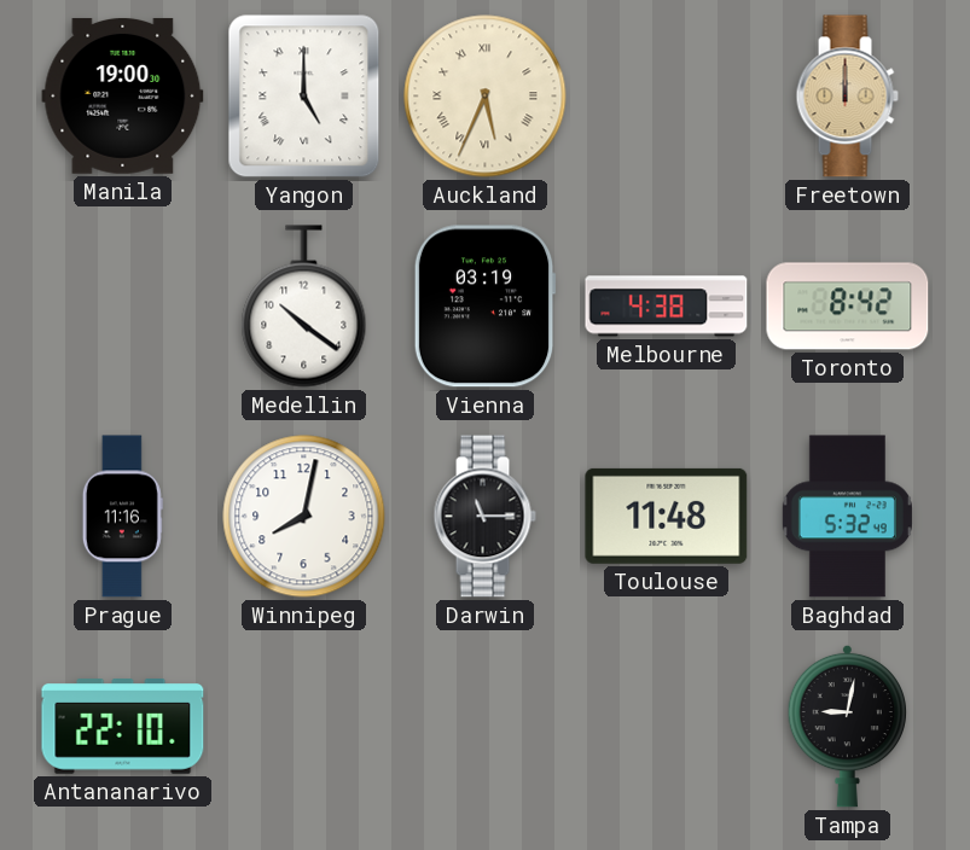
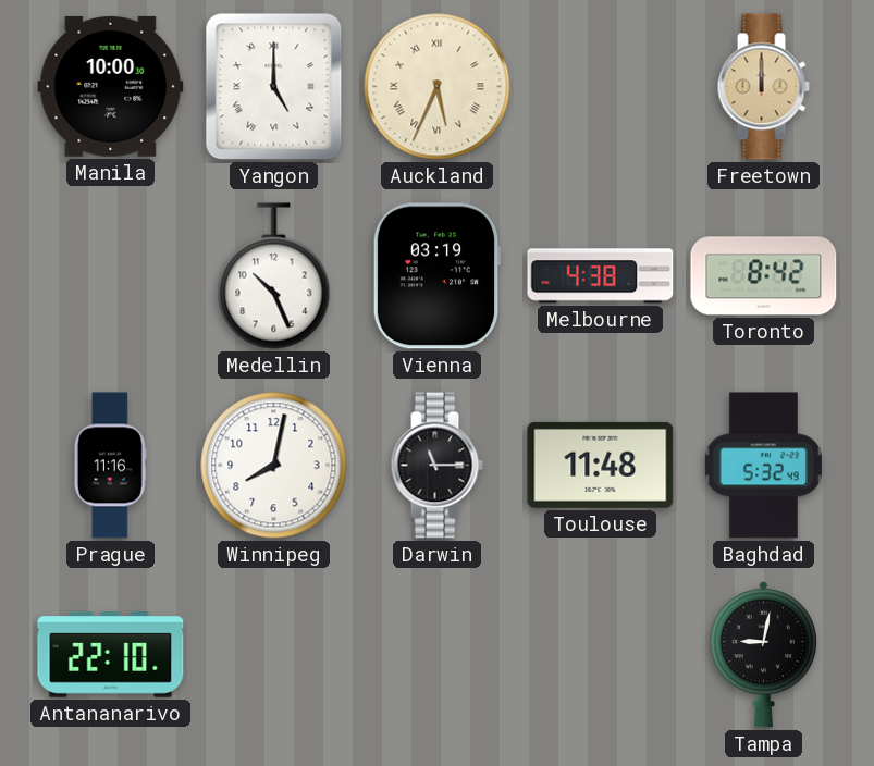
Manila: 19:00 -> 10:00 (111, 86)
Medellin: 10:21 -> 10:26 (274, 276)
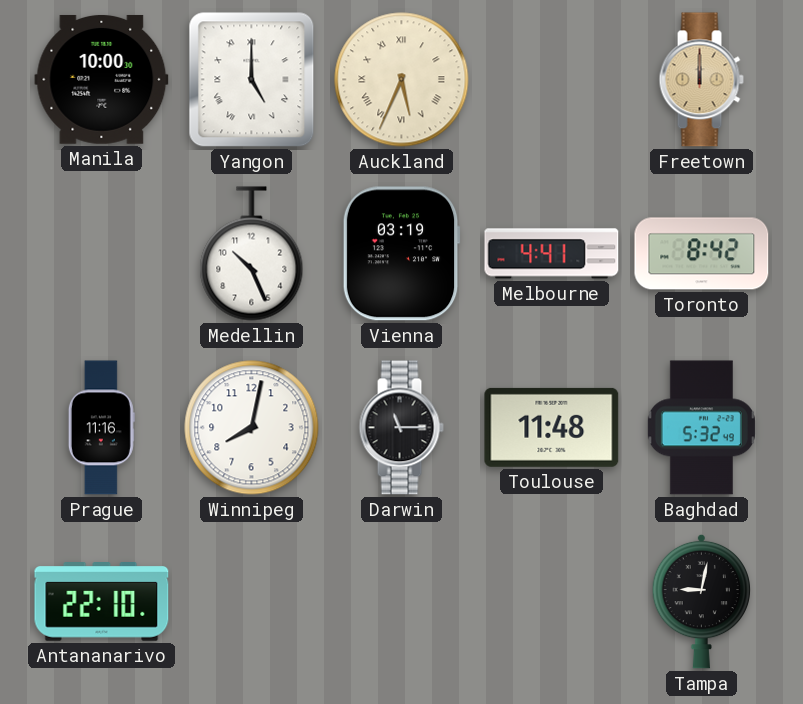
Melbourne: 4:38 -> 4:41 (552, 254)
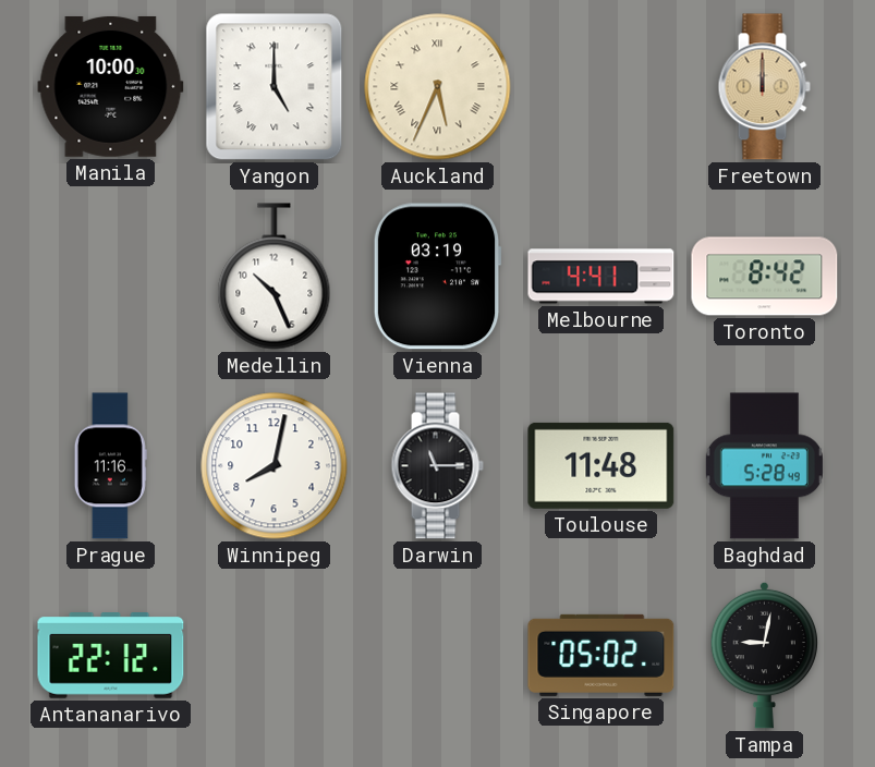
Baghdad: 5:32 -> 5:28 (764, 466)
Antananarivo: 22:10 -> 22:12 (111, 656)
Singapore: none -> 05:02 (601, 655)
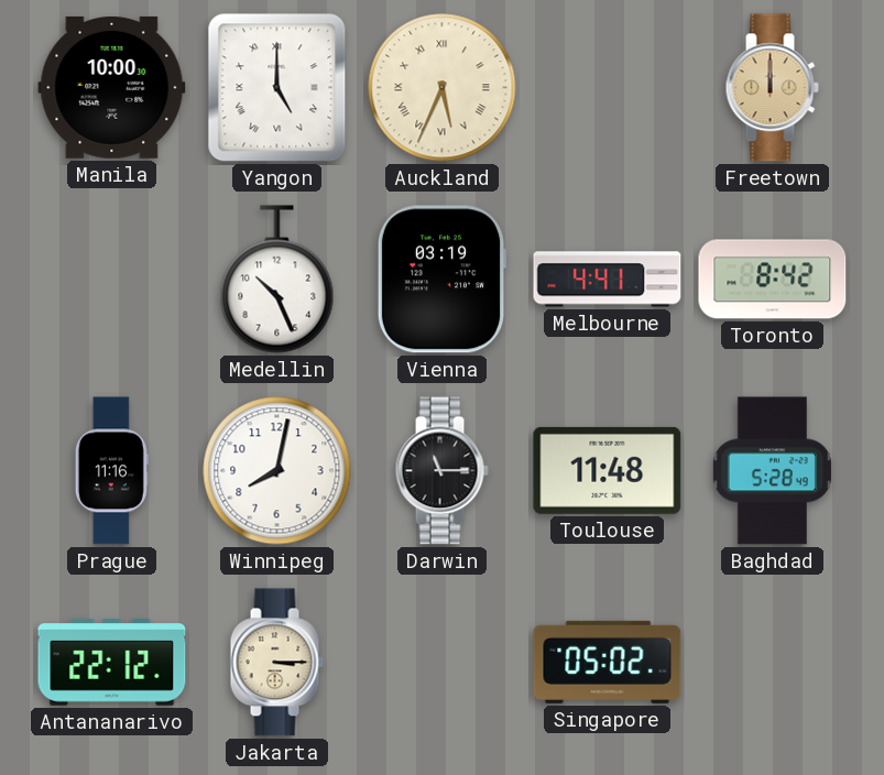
Jakarta: none -> 3:15 (276, 663)
Tampa: 9:02 -> none (764, 655)
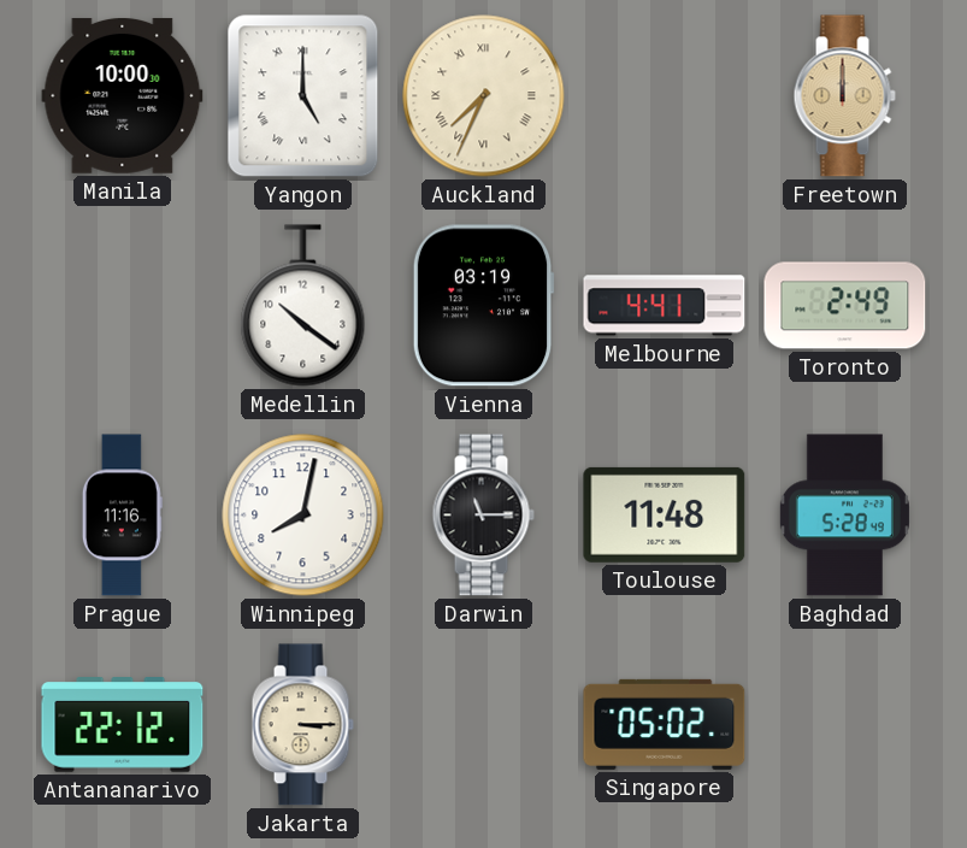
Auckland: 5:34 -> 7:34 (484, 96)
Medellin: 10:26 -> 10:21 (303, 306)
Toronto: 8:42 -> 2:49 (845, 306)
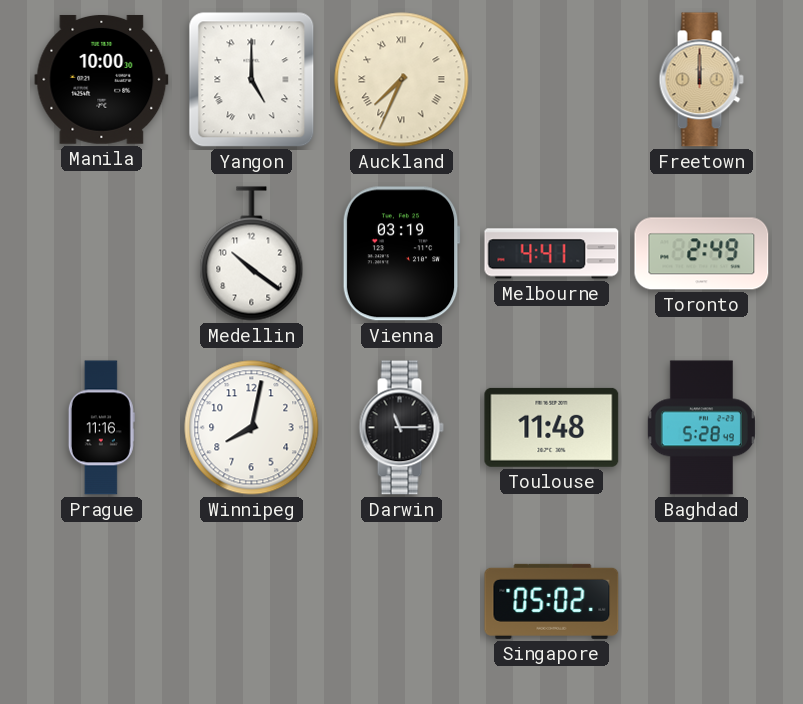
Antananarivo: 22:12 -> none (123, 725)
Jakarta: 3:15 -> none (302, 725)
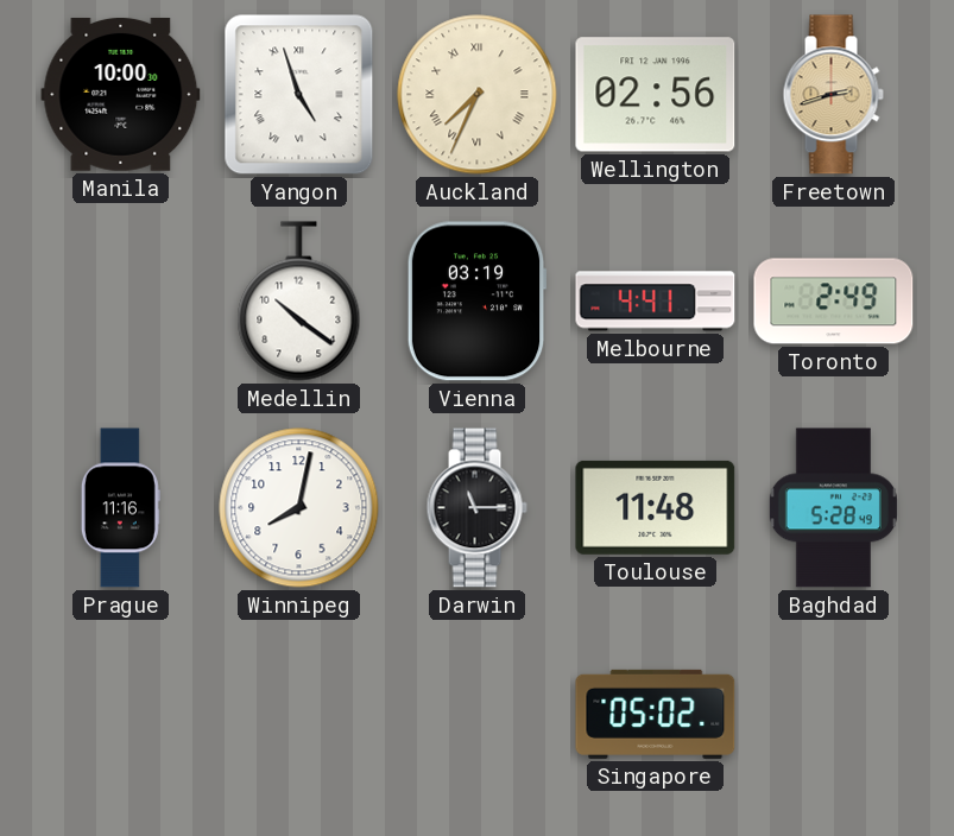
Yangon: 5:00 -> 4:57 (299, 95)
Wellington: none -> 02:56 (656, 95)
Freetown: 12:00 -> 2:42 (833, 95)
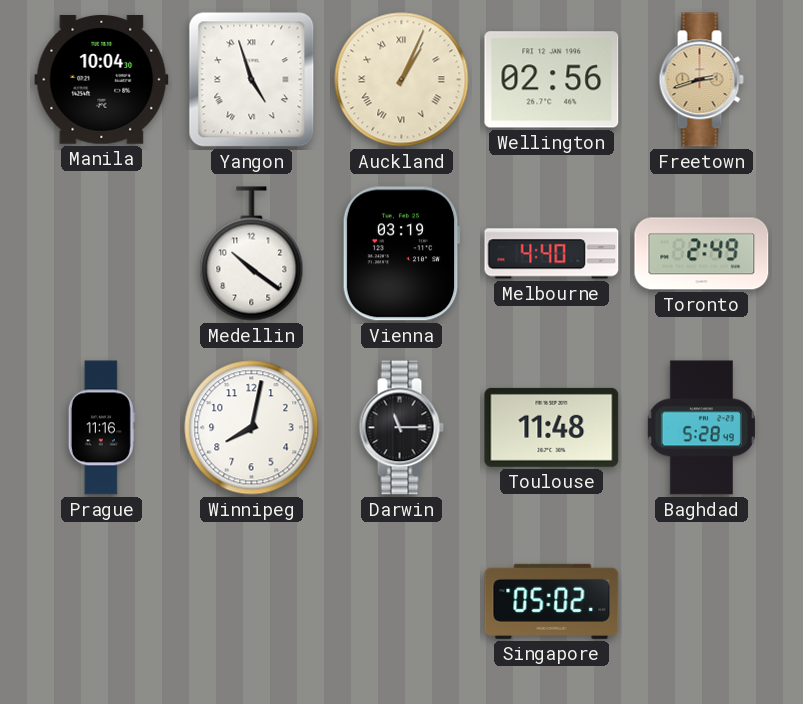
Manila: 10:00 -> 10:04 (102, 79)
Auckland: 7:34 -> 1:04 (402, 80)
Melbourne: 4:41 -> 4:40 (552, 254)
